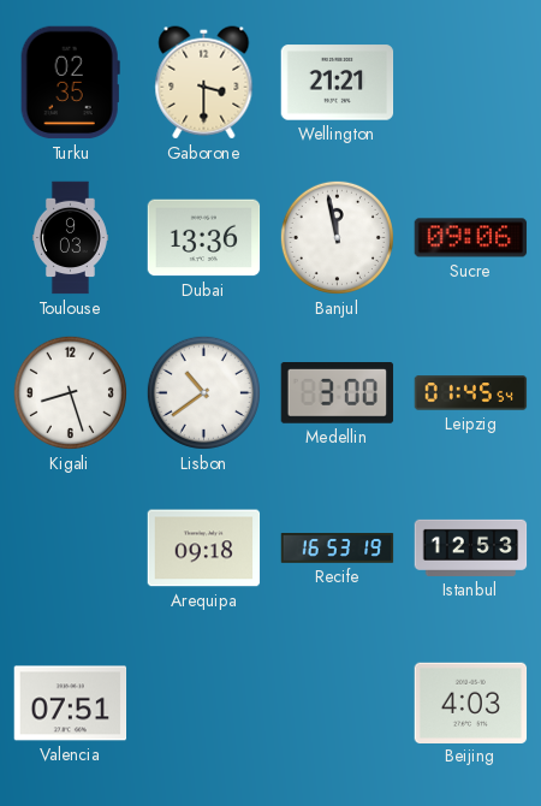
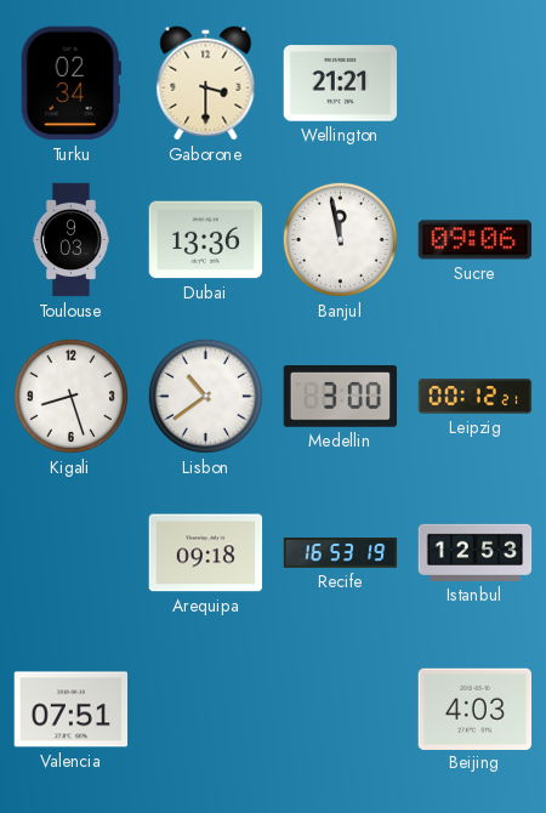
Turku: 02:35 -> 02:34 (70, 84)
Leipzig: 01:45 -> 00:12 (476, 397)
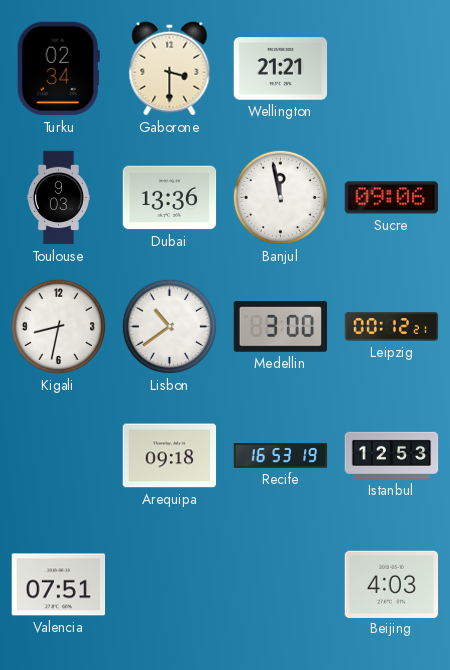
Kigali: 8:27 -> 8:32 (58, 326)
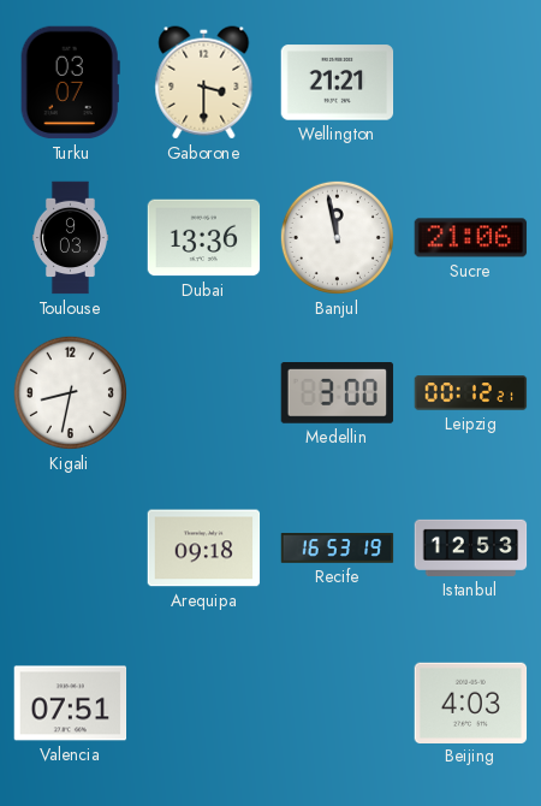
Turku: 02:34 -> 03:07 (70, 83)
Sucre: 09:06 -> 21:06 (471, 238)
Lisbon: 10:39 -> none (169, 326)
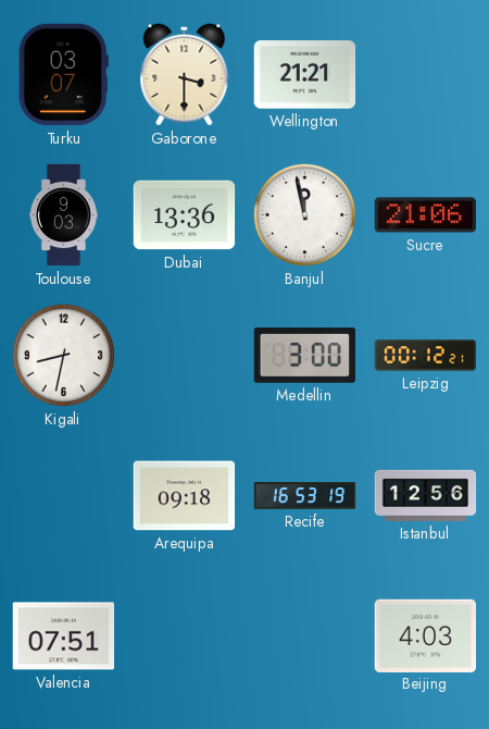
Istanbul: 12:53 -> 12:56 (426, 495)
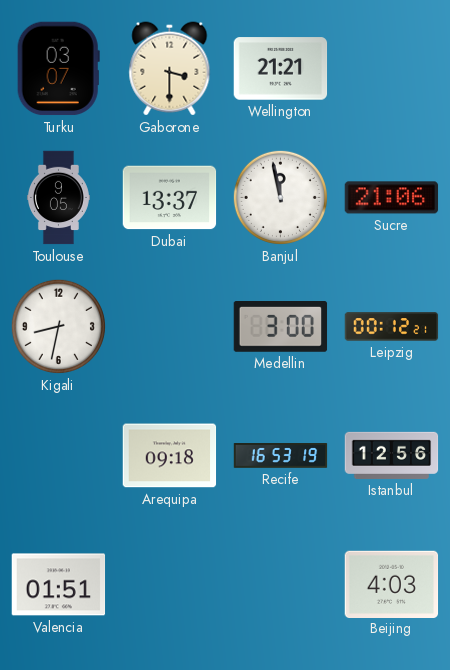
Toulouse: 9:03 -> 9:05 (58, 198)
Dubai: 13:36 -> 13:37 (170, 198)
Valencia: 07:51 -> 01:51 (59, 585)
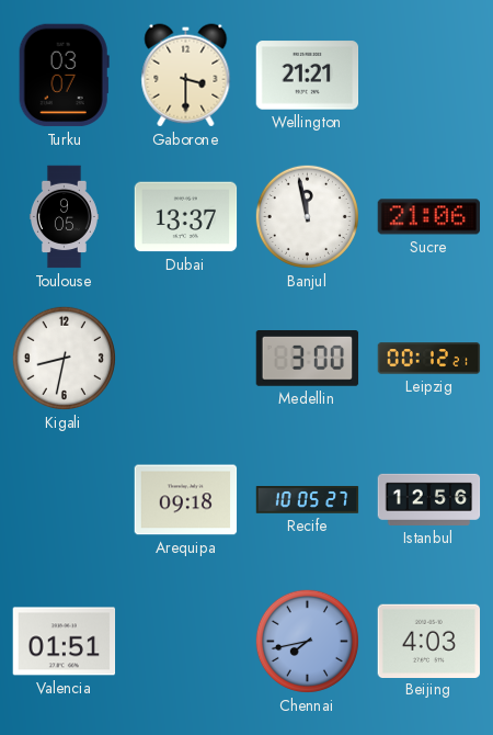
Recife: 16:53 -> 10:05 (308, 500)
Chennai: none -> 7:43 (307, 641)
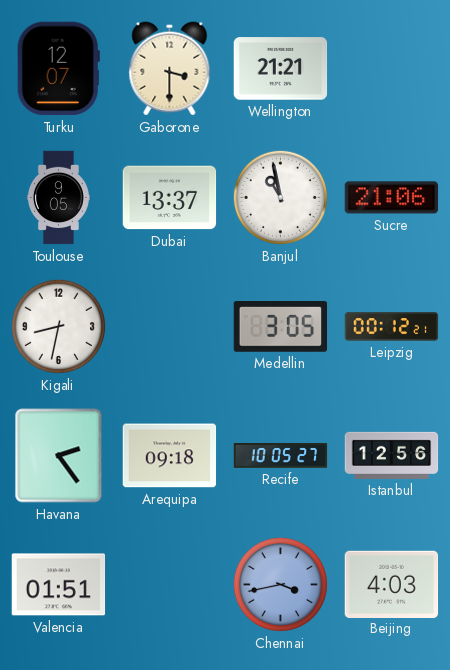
Turku: 03:07 -> 12:07 (58, 69)
Banjul: 11:58 -> 10:58 (280, 197)
Medellin: 3:00 -> 3:05 (281, 327)
Havana: none -> 2:24 (59, 456)
Chennai: 7:43 -> 3:43 (280, 584)
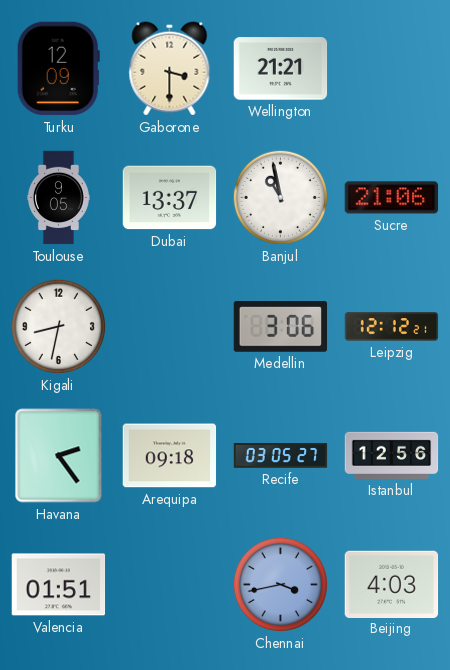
Turku: 12:07 -> 12:09 (58, 69)
Medellin: 3:05 -> 3:06 (281, 327)
Leipzig: 00:12 -> 12:12 (392, 327)
Recife: 10:05 -> 03:05 (281, 456)
